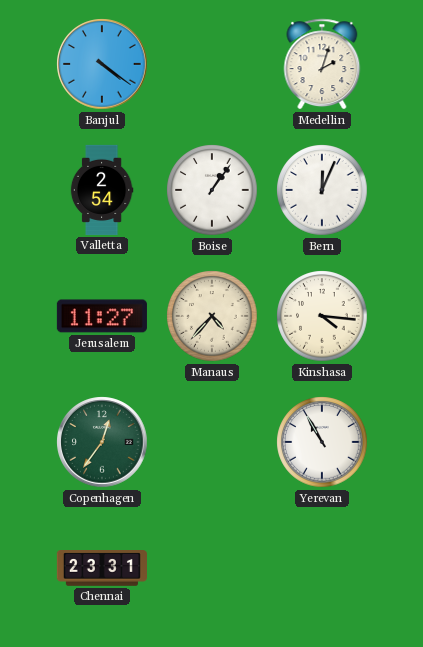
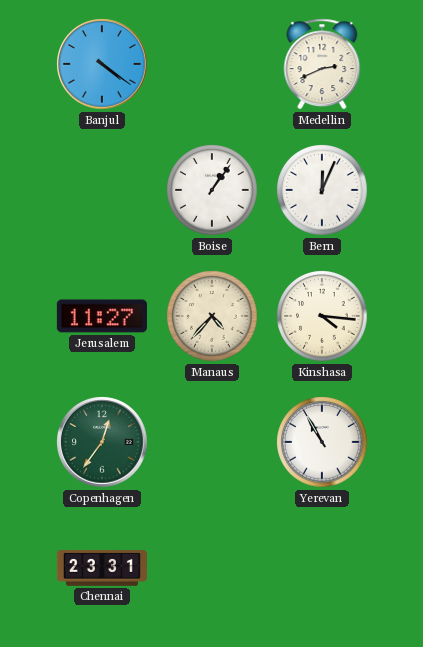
Medellin: 2:03 -> 2:41 (322, 64)
Valletta: 2:54 -> none (102, 190)
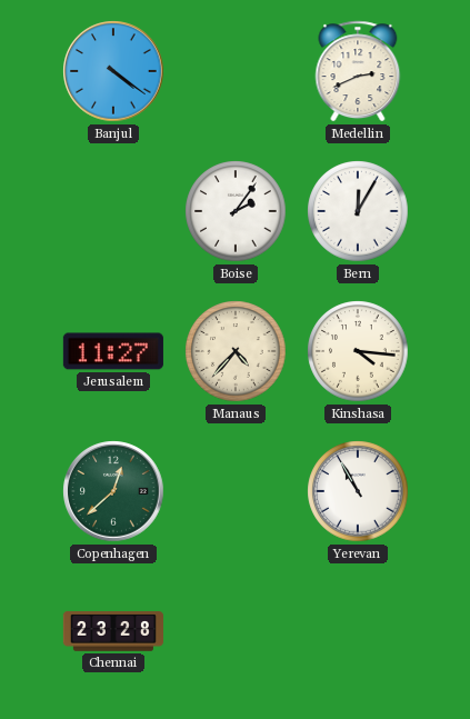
Boise: 1:06 -> 2:06 (236, 211)
Bern: 12:04 -> 12:05 (358, 211)
Copenhagen: 12:36 -> 12:38 (113, 491)
Chennai: 23:31 -> 23:28 (113, 632)
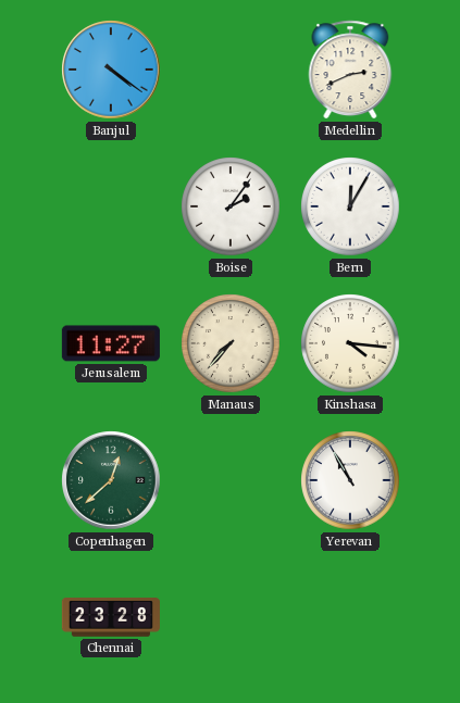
Manaus: 4:37 -> 7:37 (231, 343)
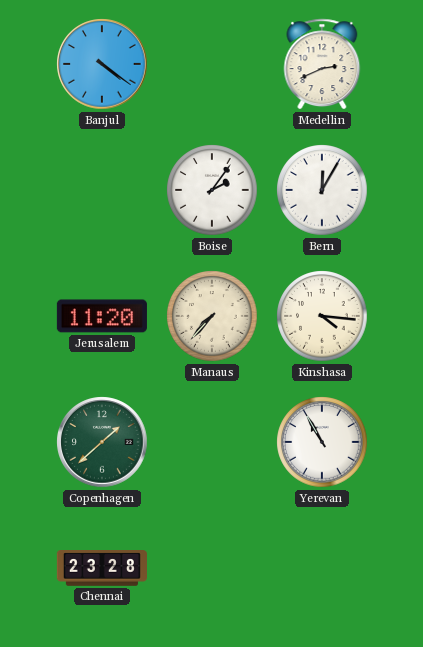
Jerusalem: 11:27 -> 11:20 (102, 316)
Copenhagen: 12:38 -> 1:38 (102, 442)
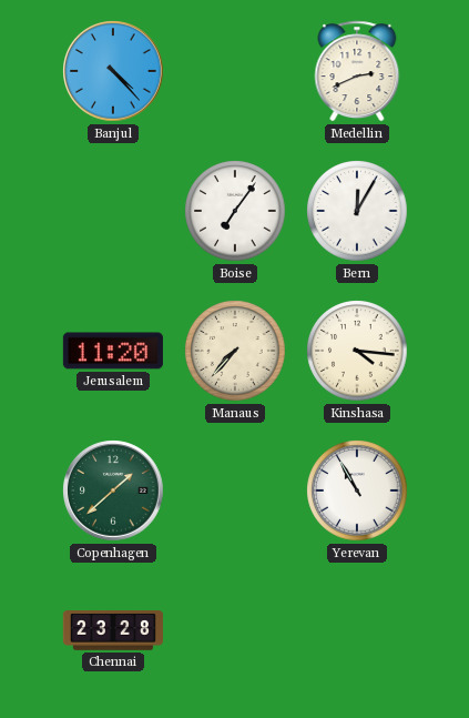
Banjul: 4:21 -> 4:23 (113, 71)
Boise: 2:06 -> 7:06 (235, 211)
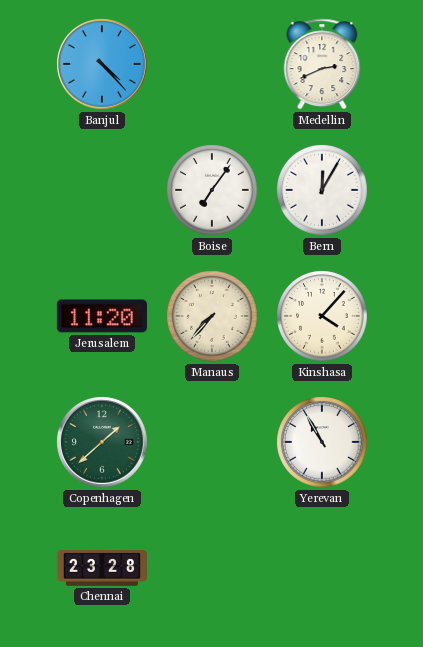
Kinshasa: 4:16 -> 4:07 (322, 316)
